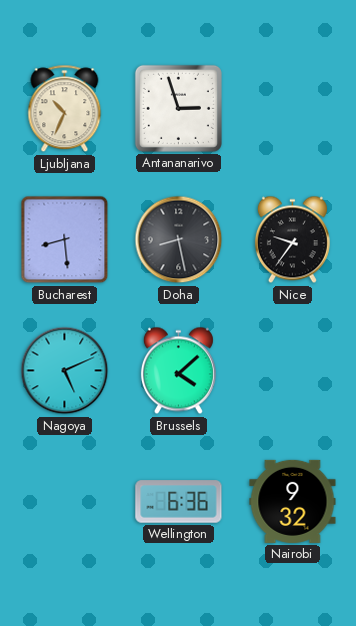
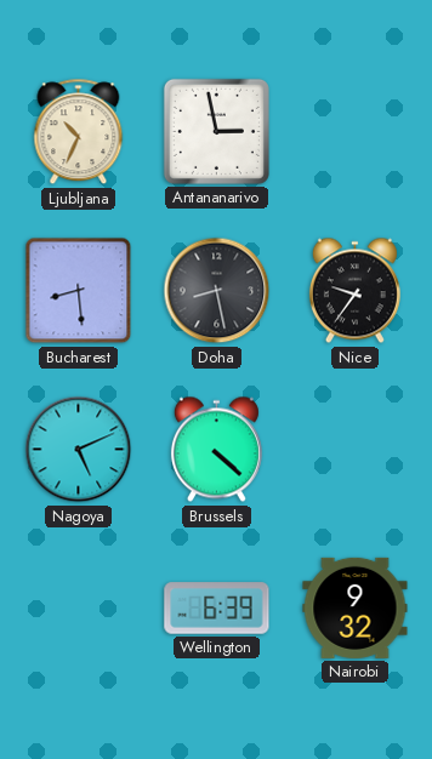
Antananarivo: 2:57 -> 2:58 (216, 131)
Brussels: 4:08 -> 4:22 (216, 450)
Wellington: 6:36 -> 6:39 (217, 609)
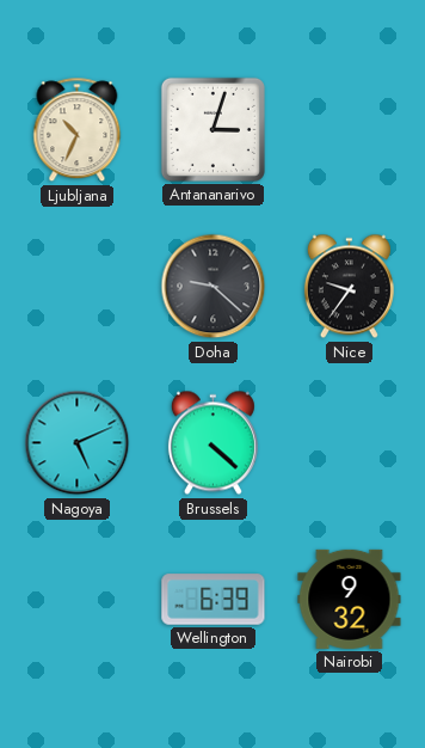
Antananarivo: 2:58 -> 3:03 (213, 129)
Bucharest: 8:29 -> none (79, 291)
Doha: 8:28 -> 9:22 (214, 287)
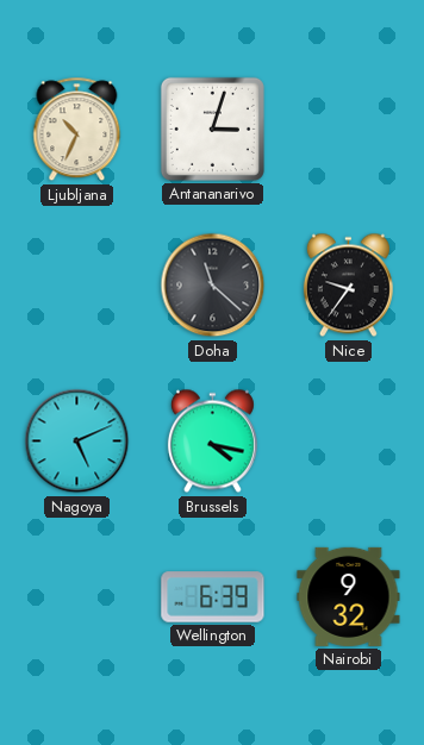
Doha: 9:22 -> 11:22 (213, 286)
Brussels: 4:22 -> 4:17 (212, 442)
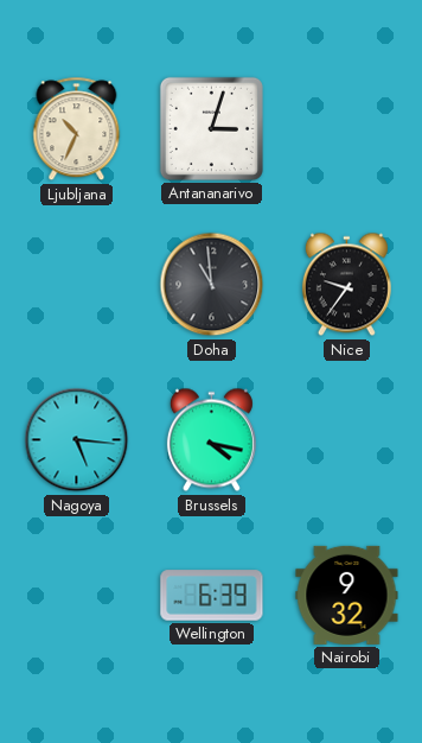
Doha: 11:22 -> 10:59 (212, 285)
Nagoya: 5:11 -> 5:16 (77, 440)
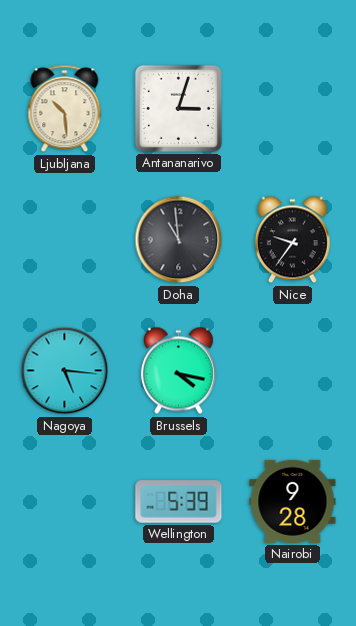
Ljubljana: 10:34 -> 10:29 (65, 109)
Wellington: 6:39 -> 5:39 (179, 502)
Nairobi: 9:32 -> 9:28 (293, 501)
